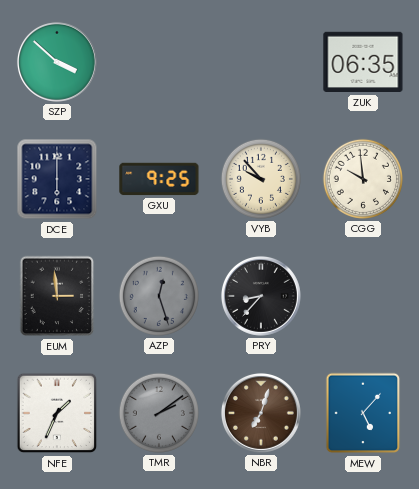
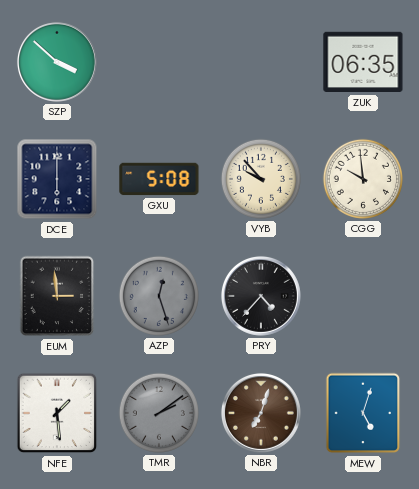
GXU: 9:25 -> 5:08 (159, 179)
PRY: 8:37 -> 4:37 (261, 296)
NFE: 1:34 -> 1:29 (57, 413)
MEW: 5:07 -> 5:03 (363, 413)
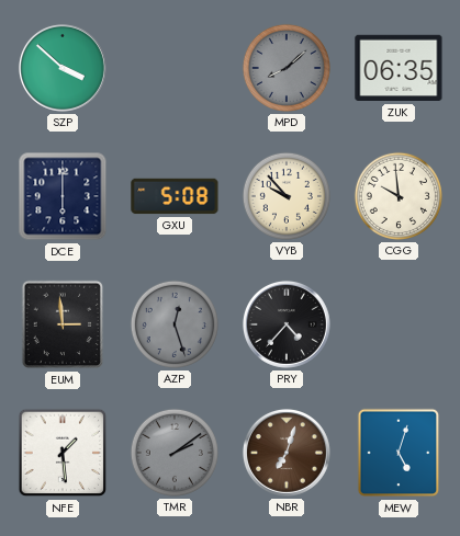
MPD: none -> 8:08 (287, 68)
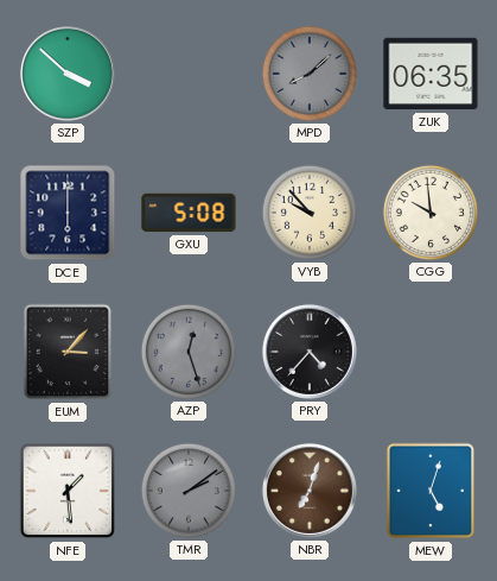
EUM: 2:59 -> 3:07 (68, 352)
